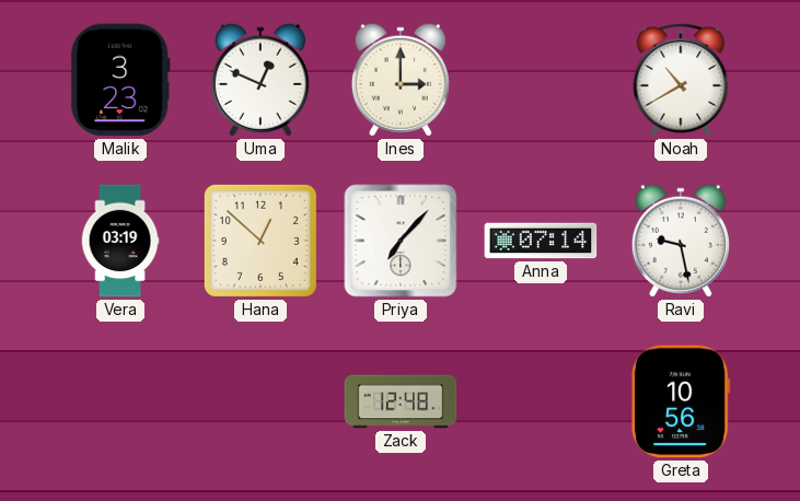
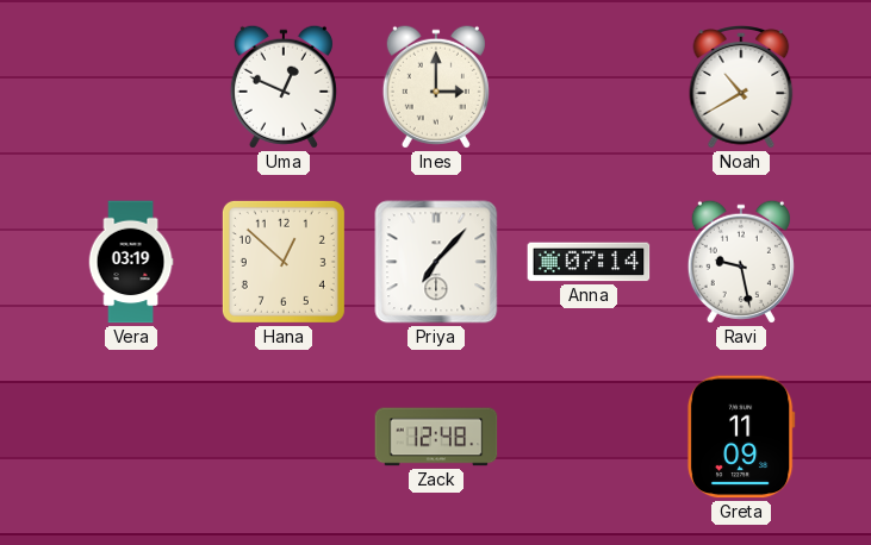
Malik: 3:23 -> none (120, 80)
Greta: 10:56 -> 11:09 (741, 437)
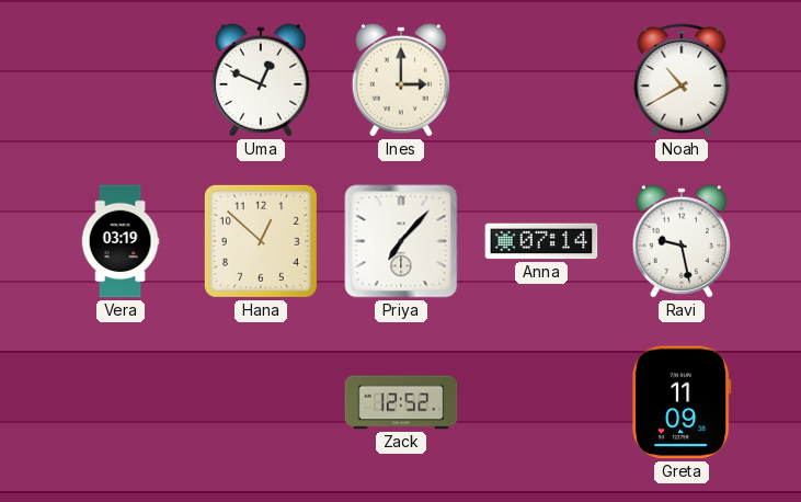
Zack: 12:48 -> 12:52 (401, 402)
